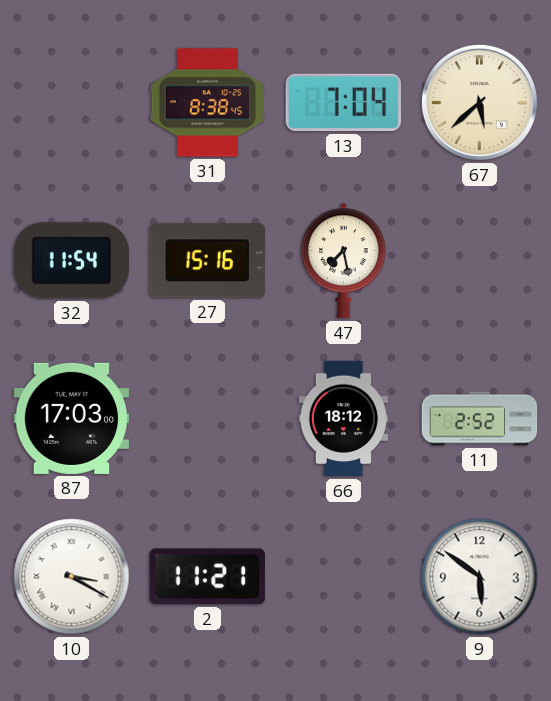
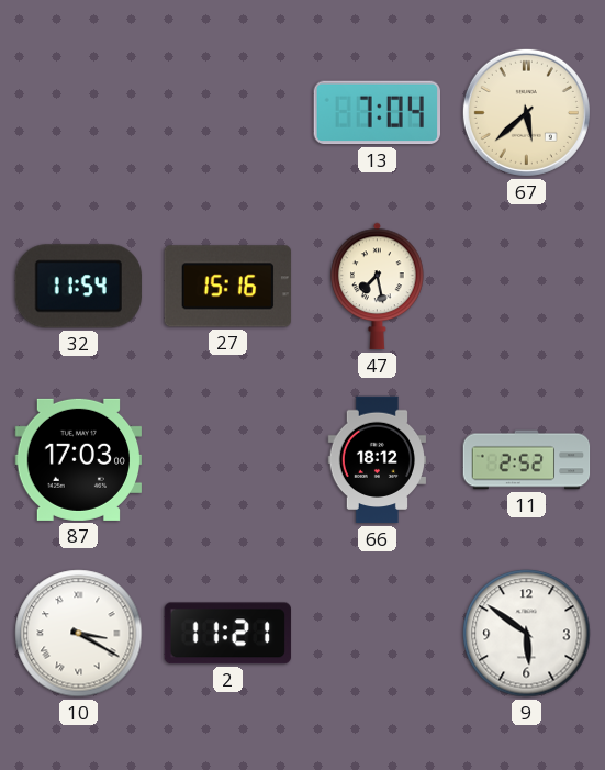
31: 8:38 -> none (208, 103)
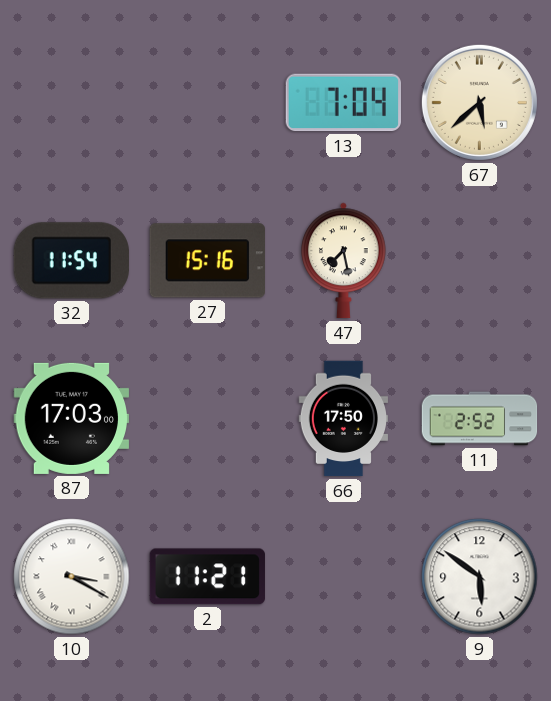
66: 18:12 -> 17:50 (344, 419)
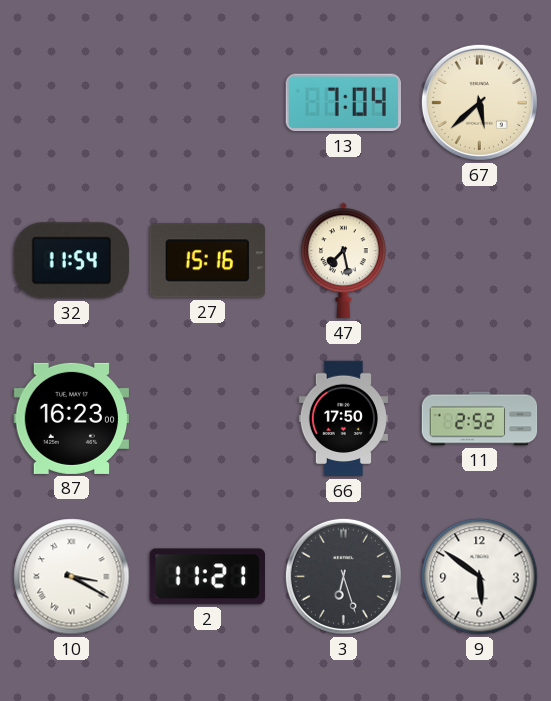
87: 17:03 -> 16:23 (72, 418)
3: none -> 6:27 (343, 576)
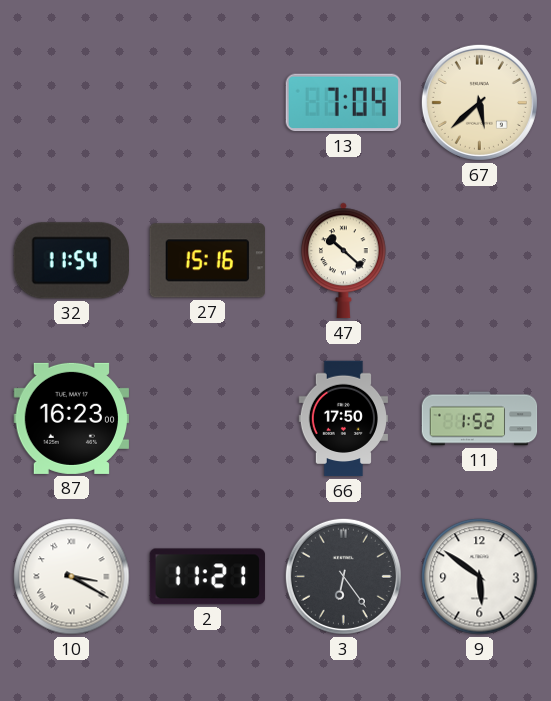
47: 7:28 -> 10:22 (344, 261)
11: 2:52 -> 1:52 (480, 419)
3: 6:27 -> 6:24 (343, 576)
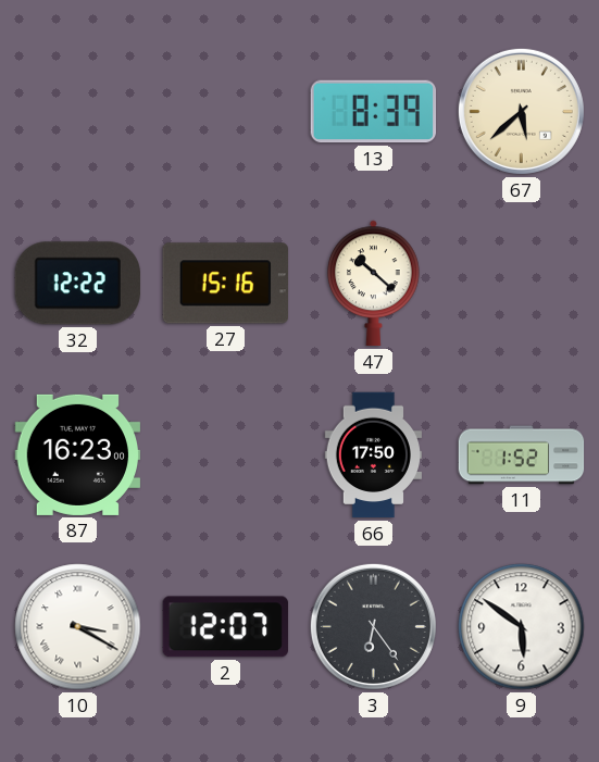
13: 7:04 -> 8:39 (373, 112)
32: 11:54 -> 12:22 (77, 284)
2: 11:21 -> 12:07 (225, 627)
